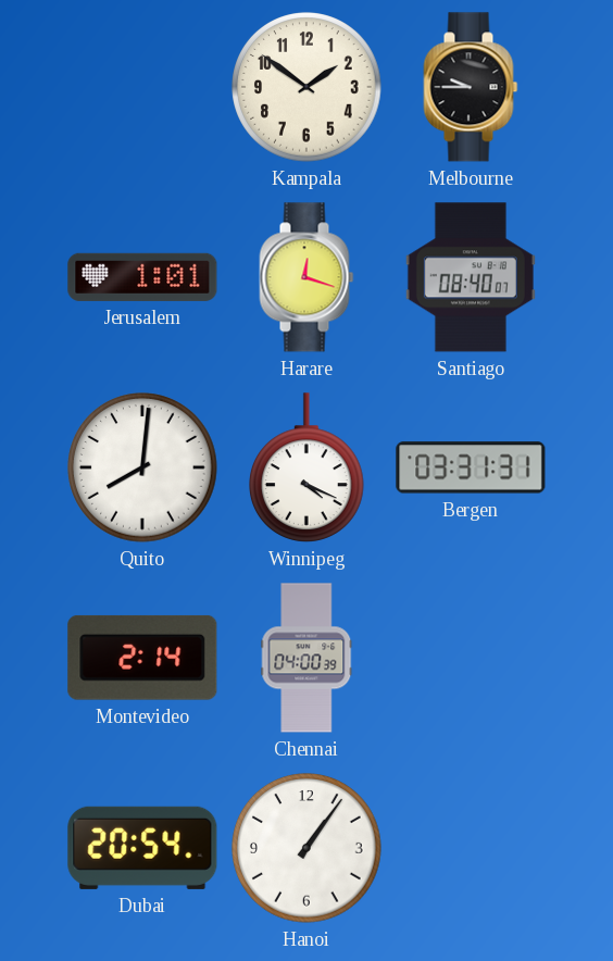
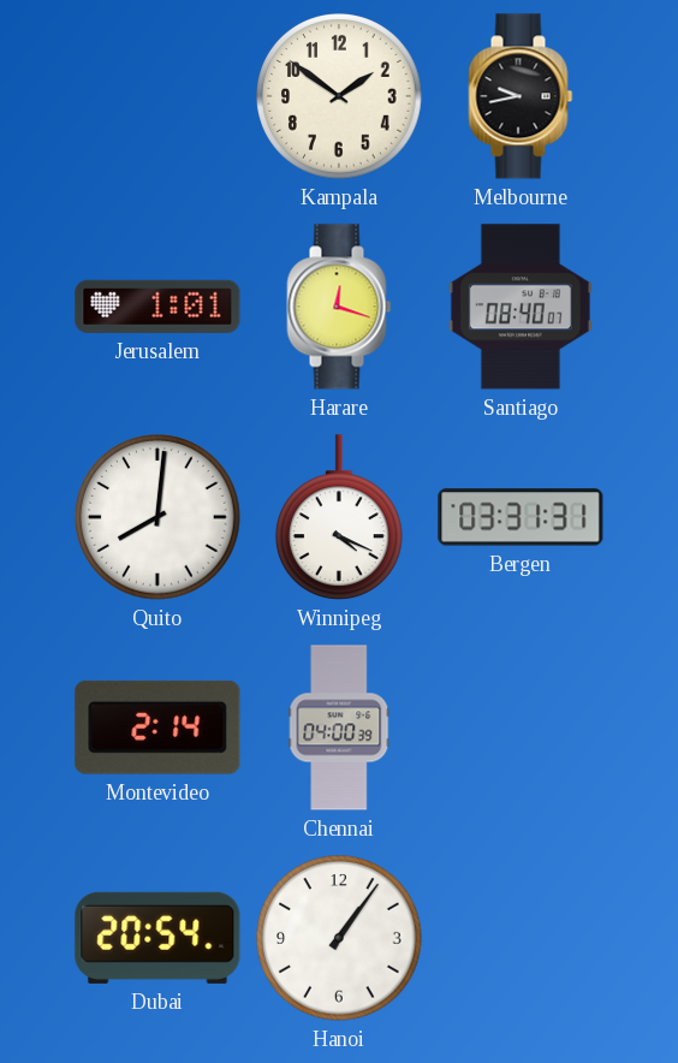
Melbourne: 9:45 -> 9:43 (521, 96)
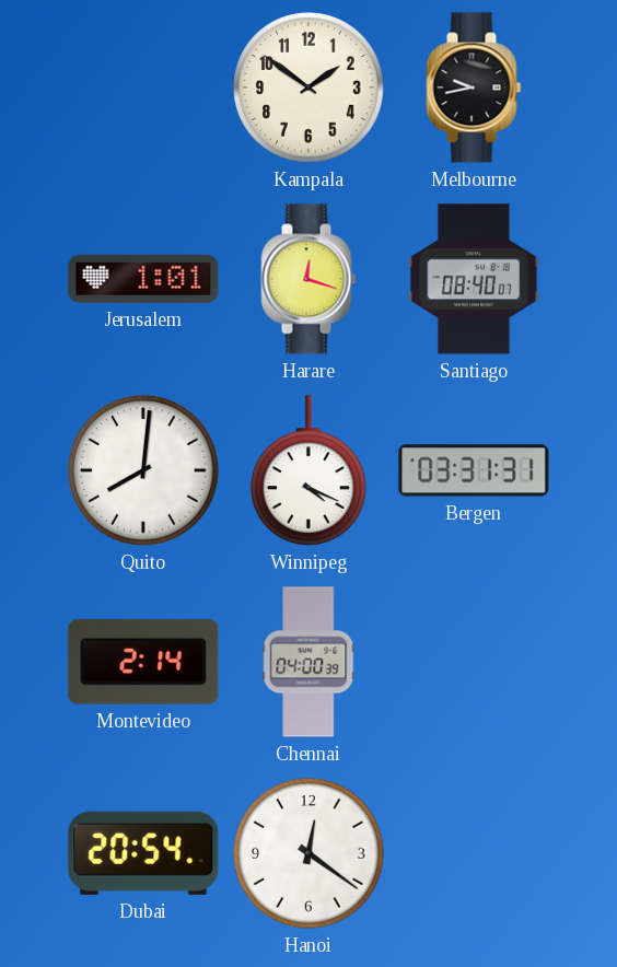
Hanoi: 1:06 -> 12:21 (308, 853)
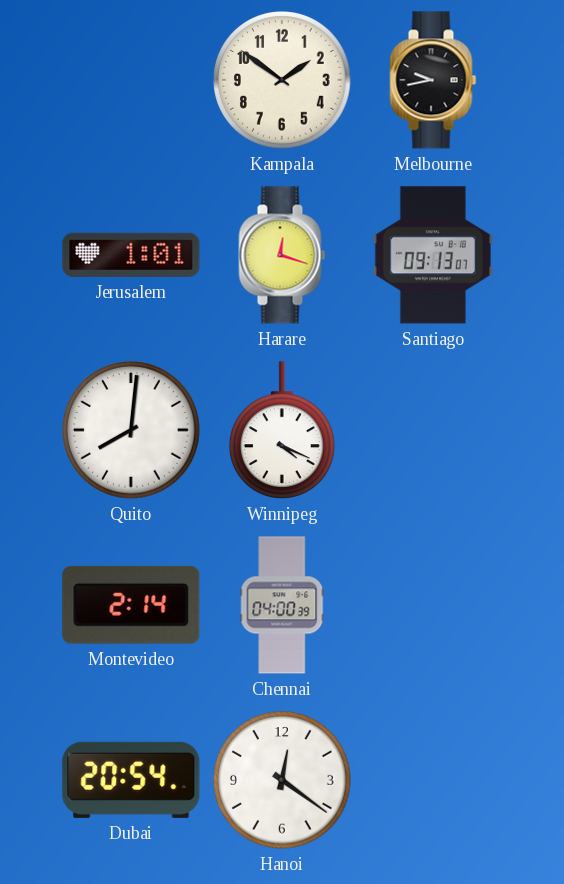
Santiago: 08:40 -> 09:13 (433, 255)
Bergen: 03:31 -> none (474, 470)
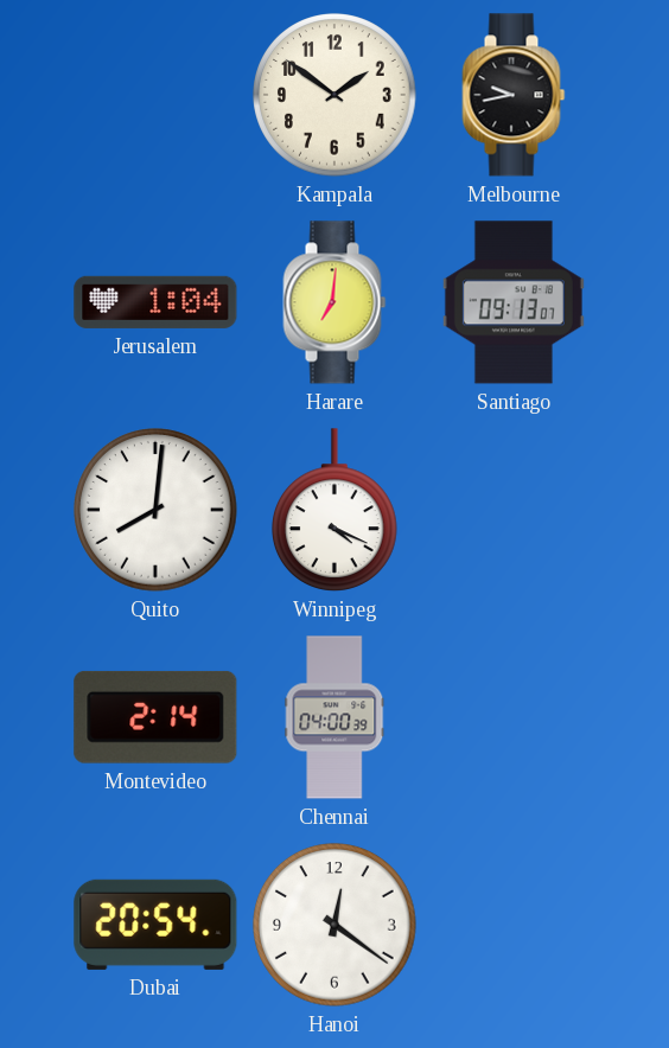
Jerusalem: 1:01 -> 1:04 (155, 302)
Harare: 12:18 -> 7:01 (334, 302)
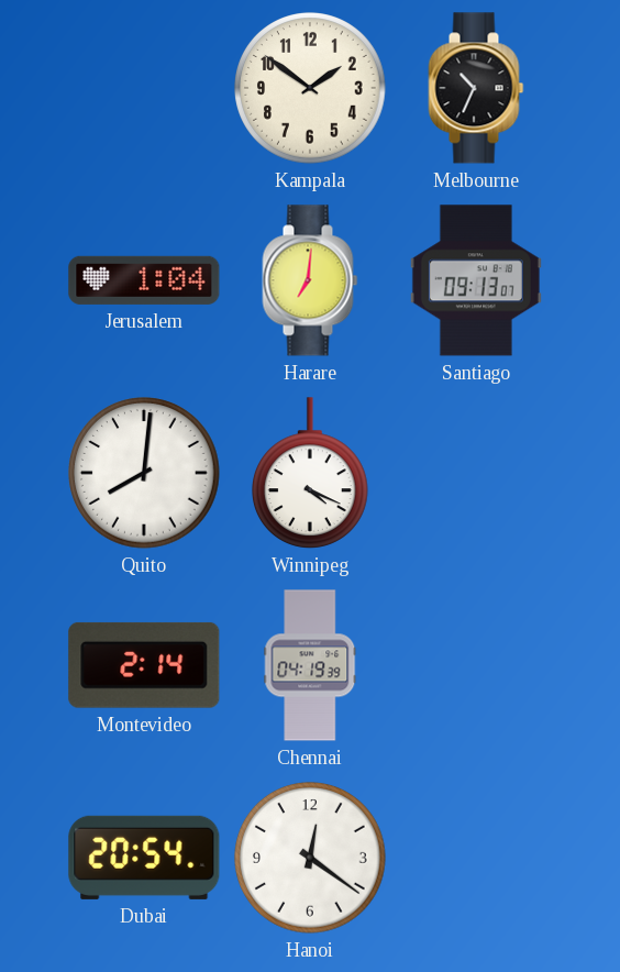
Melbourne: 9:43 -> 10:34 (476, 88)
Chennai: 04:00 -> 04:19 (310, 665)
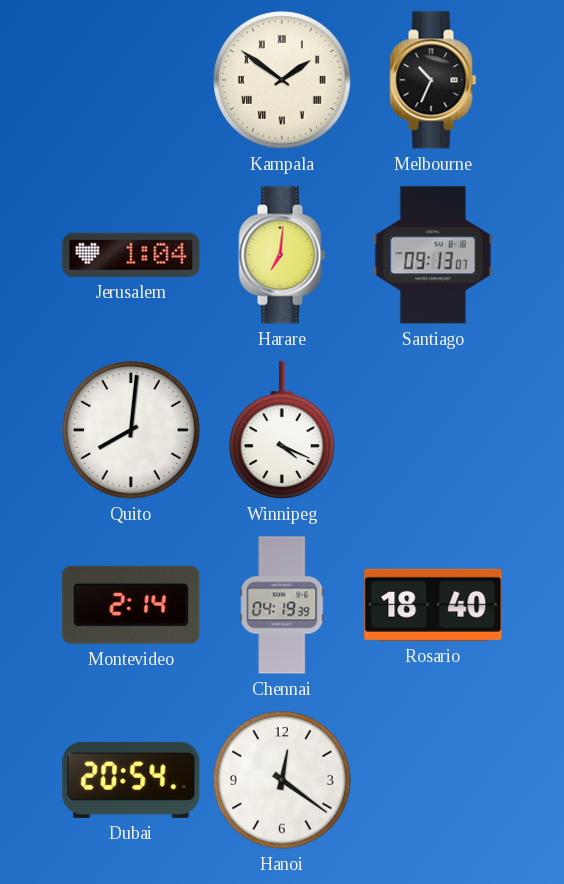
Kampala numerals: Arabic -> Roman (282, 80)
Rosario: none -> 18:40 (433, 605)
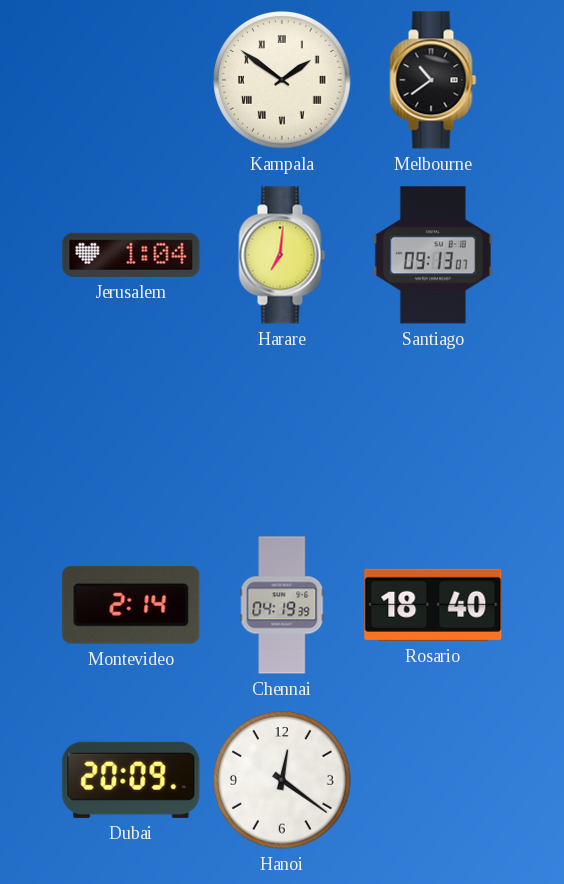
Melbourne: 10:34 -> 10:39 (433, 80)
Quito: 8:01 -> none (131, 430)
Winnipeg: 4:19 -> none (283, 430)
Dubai: 20:54 -> 20:09 (131, 780)
